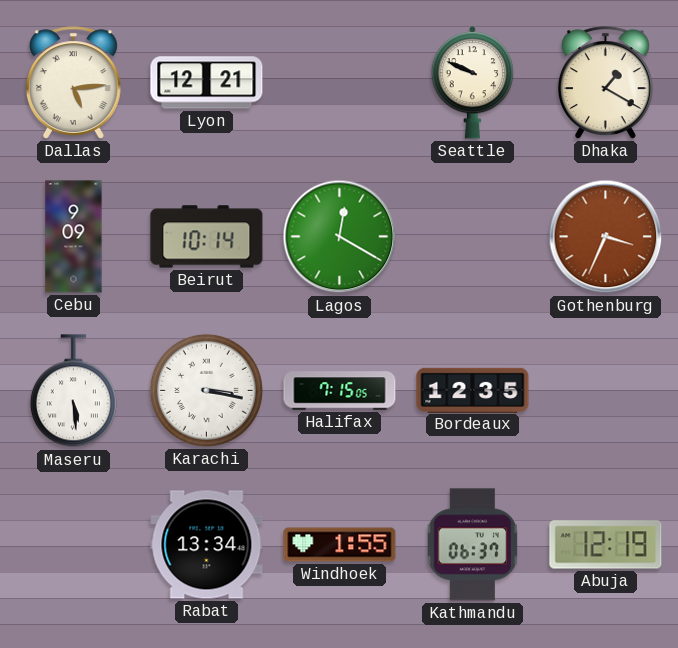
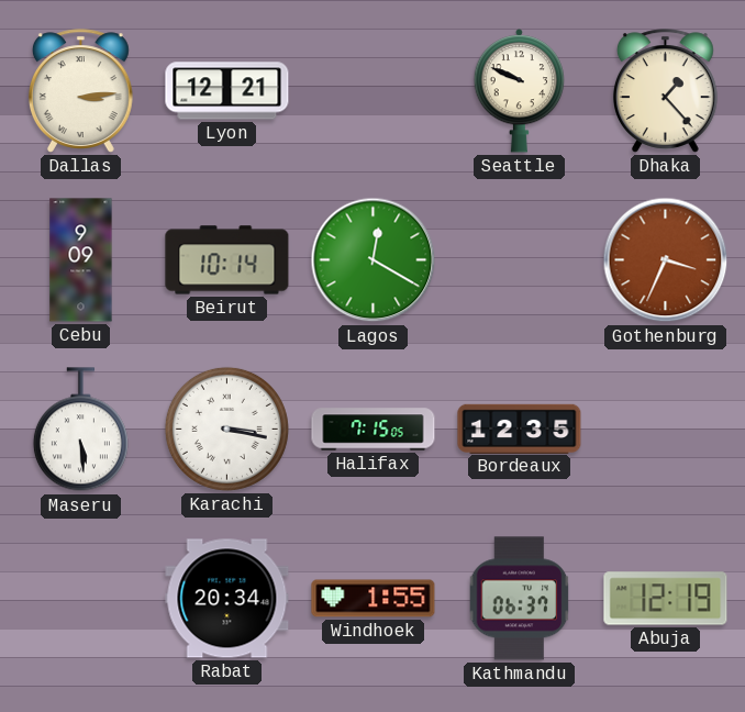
Dallas: 5:14 -> 3:14 (80, 91)
Dhaka: 1:20 -> 1:23 (665, 91)
Rabat: 13:34 -> 20:34 (227, 599)
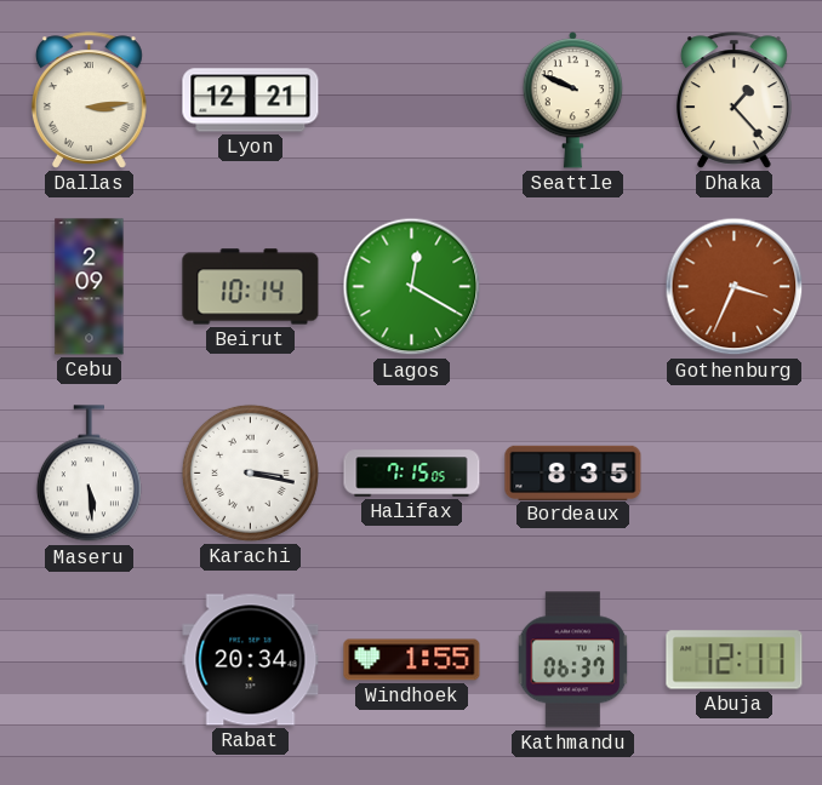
Cebu: 9:09 -> 2:09 (90, 287)
Bordeaux: 12:35 -> 8:35 (573, 472)
Abuja: 12:19 -> 12:11 (735, 660)
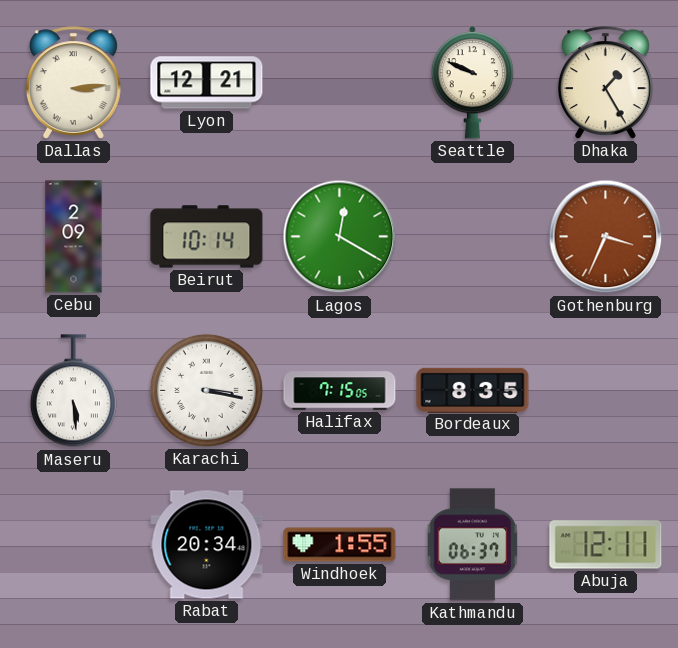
Dhaka: 1:23 -> 1:25 (605, 83)
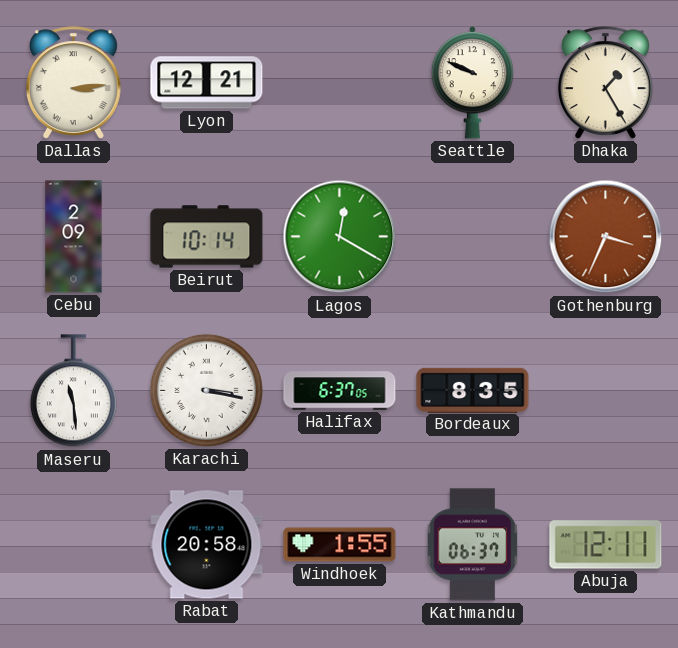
Maseru: 5:29 -> 11:29 (73, 391)
Halifax: 7:15 -> 6:37 (340, 391)
Rabat: 20:34 -> 20:58 (207, 545)
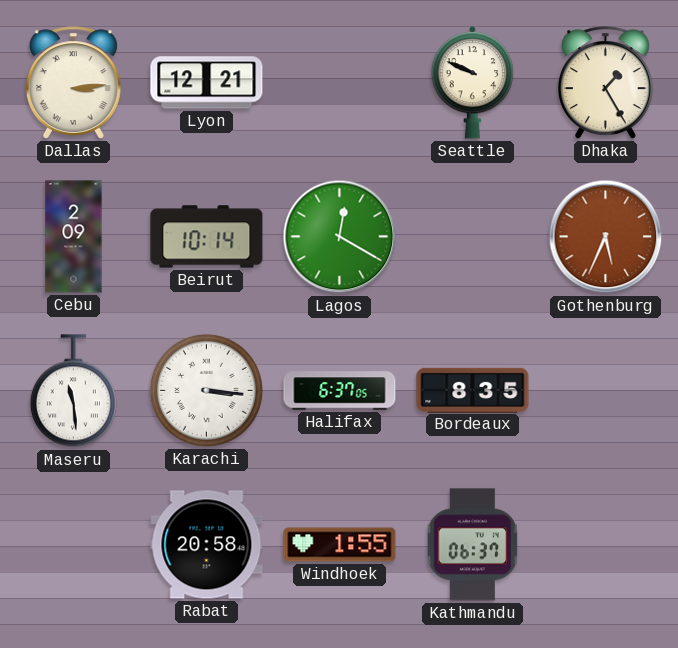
Gothenburg: 3:34 -> 5:34 (606, 237)
Karachi: 3:17 -> 3:16 (206, 390)
Abuja: 12:11 -> none (606, 545)
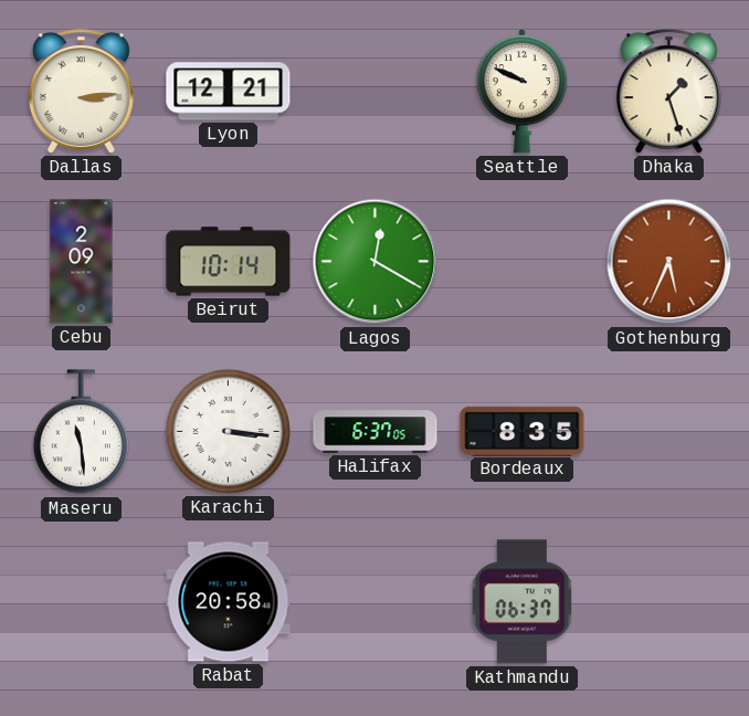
Dhaka: 1:25 -> 1:27 (668, 92)
Windhoek: 1:55 -> none (340, 545)
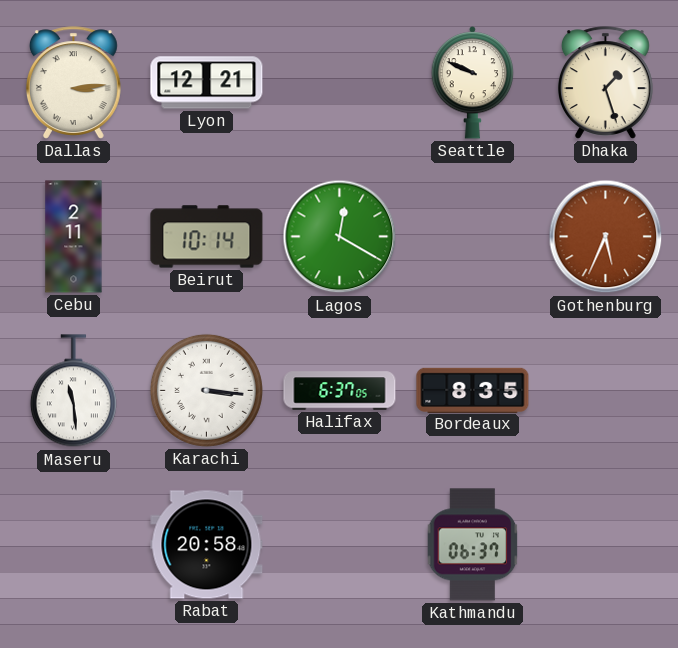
Cebu: 2:09 -> 2:11 (74, 237)
